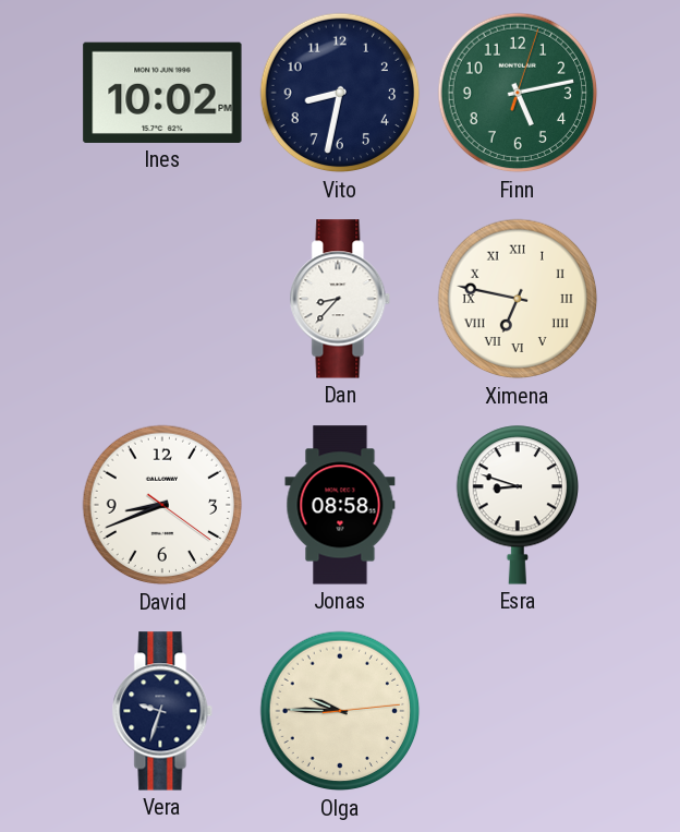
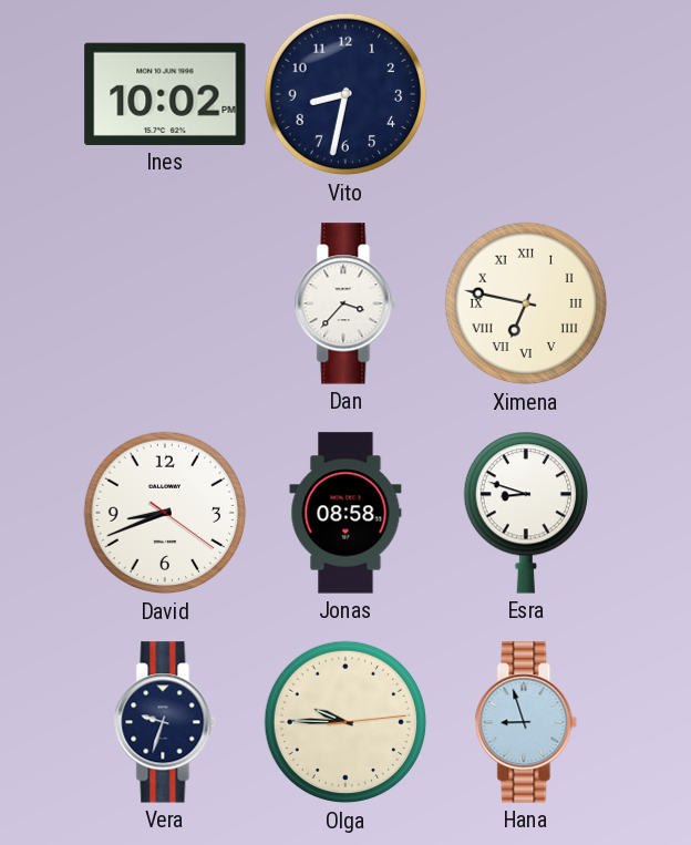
Finn: 5:13 -> none (518, 93)
Dan: 8:37 -> 3:37 (345, 303)
Hana: none -> 8:57 (526, 722)
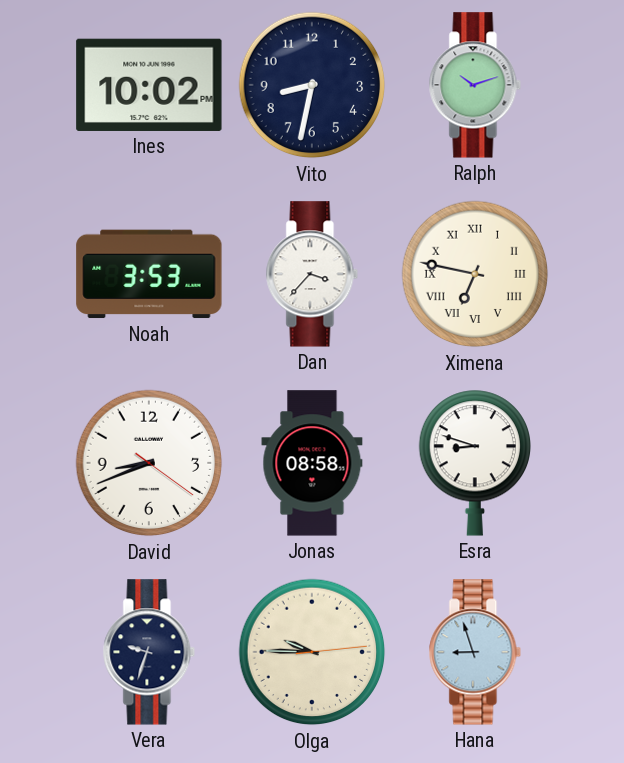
Ralph: none -> 10:12 (475, 85)
Noah: none -> 3:53 (149, 274)
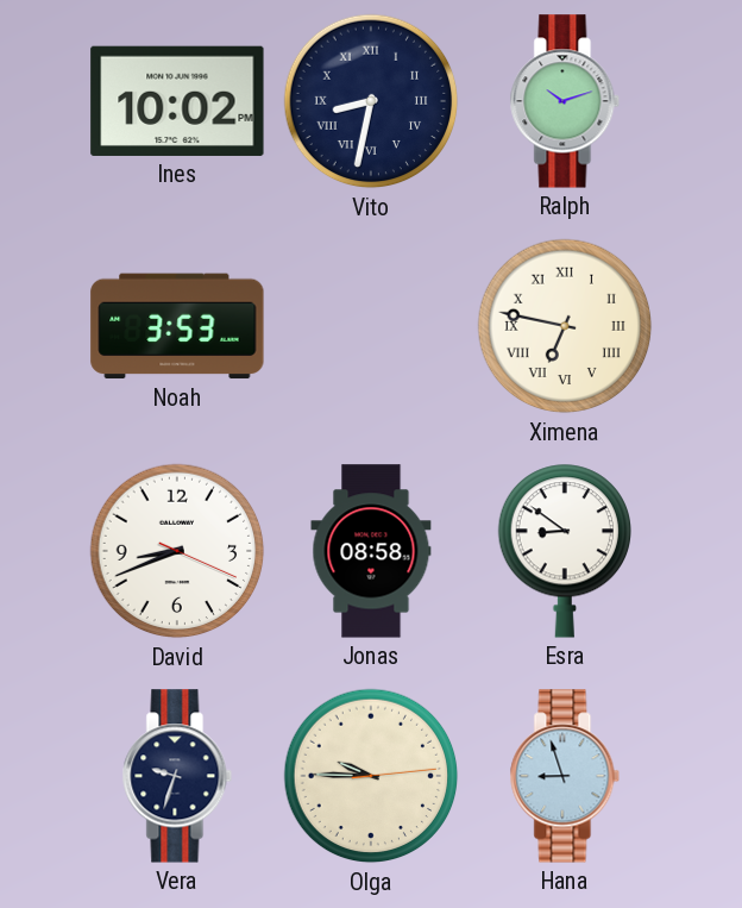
Vito numerals: Arabic -> Roman (371, 101)
Dan: 3:37 -> none (312, 274)
David: 8:41:21 -> 8:41:19 (177, 551)
Esra: 8:48 -> 8:51 (564, 551)
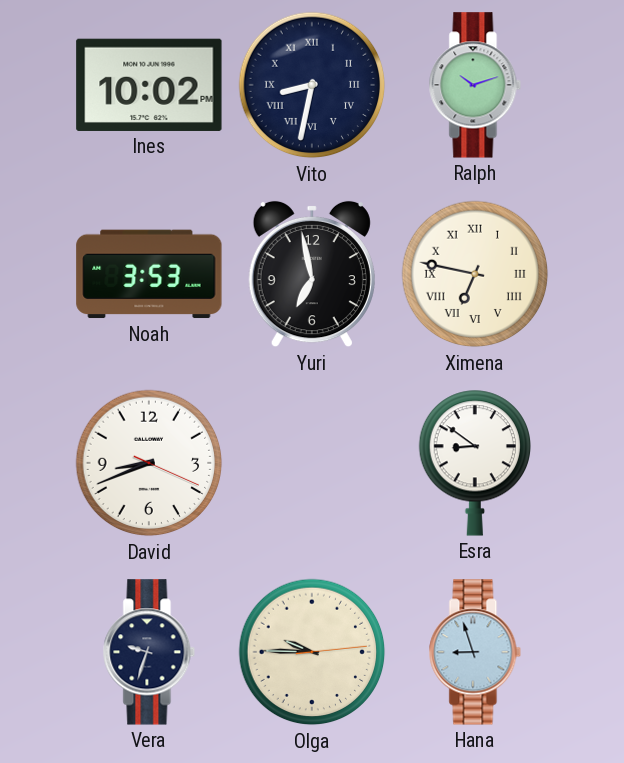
Yuri: none -> 6:58 (312, 274)
Jonas: 08:58 -> none (371, 551)
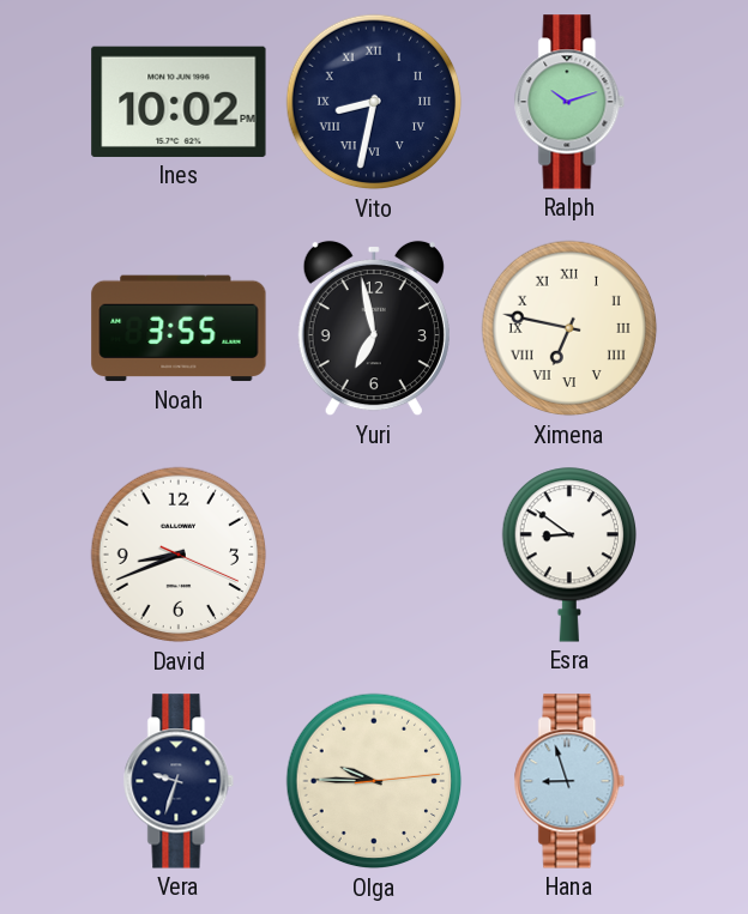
Noah: 3:53 -> 3:55 (179, 328)
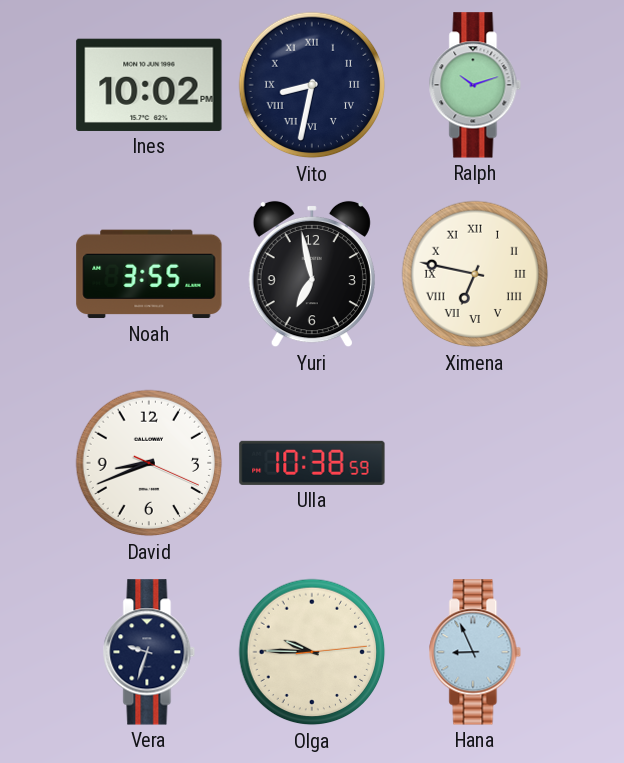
Ulla: none -> 10:38 (312, 463)
Esra: 8:51 -> none (568, 555)
Hana: 8:57 -> 8:56 (475, 652)
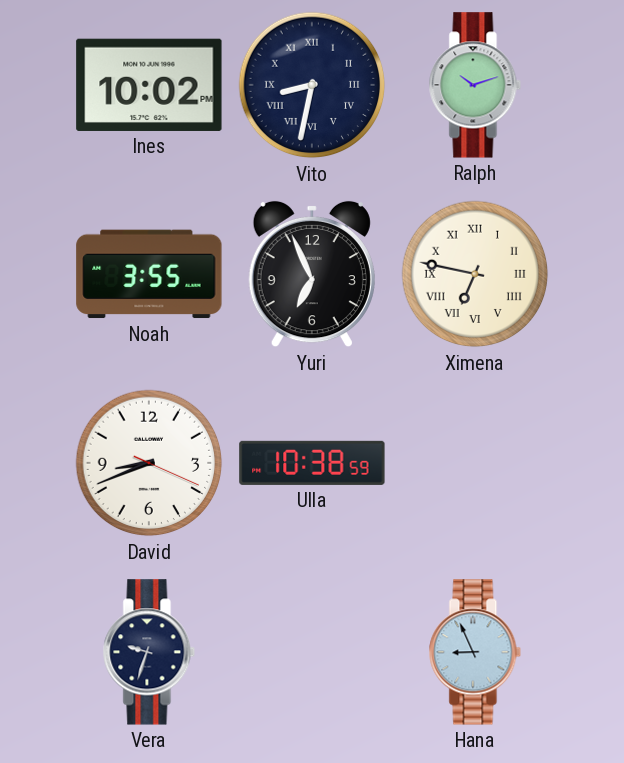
Yuri: 6:58 -> 6:56 (312, 274)
Olga: 9:45 -> none (312, 652)
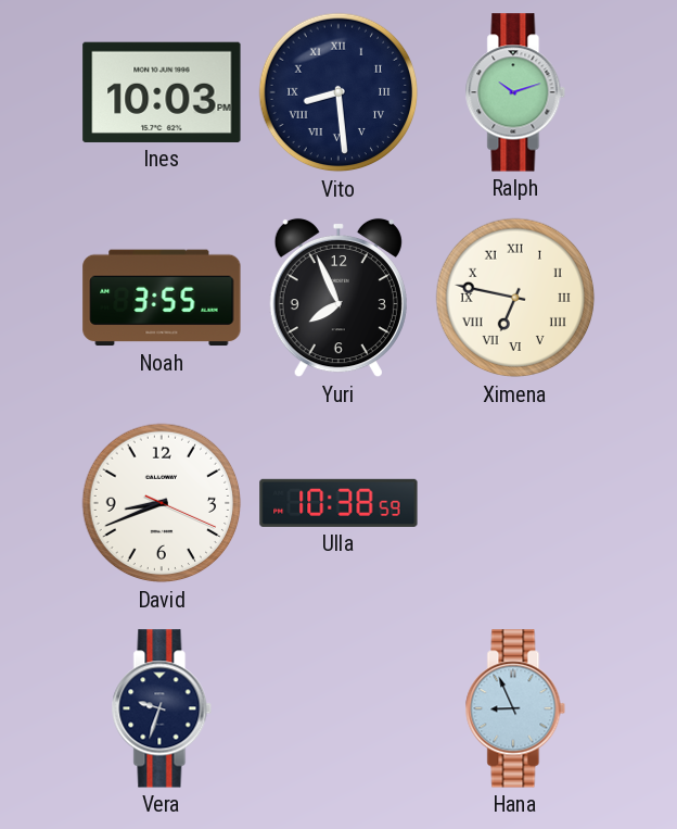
Ines: 10:02 -> 10:03 (162, 92)
Vito: 8:32 -> 8:29 (338, 92)
Yuri: 6:56 -> 7:56 (338, 298)
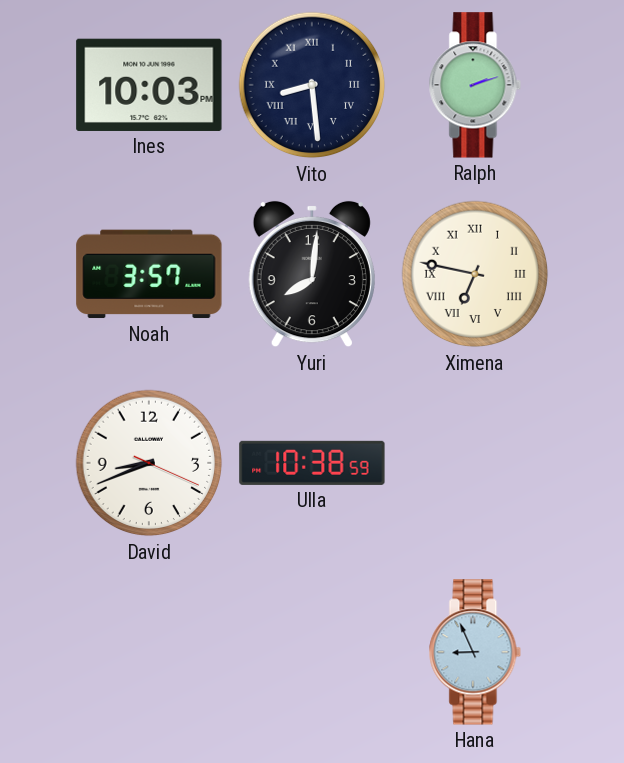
Ralph: 10:12 -> 2:12 (475, 85)
Noah: 3:55 -> 3:57 (149, 274)
Yuri: 7:56 -> 8:01 (312, 274)
Vera: 9:33 -> none (162, 708)
